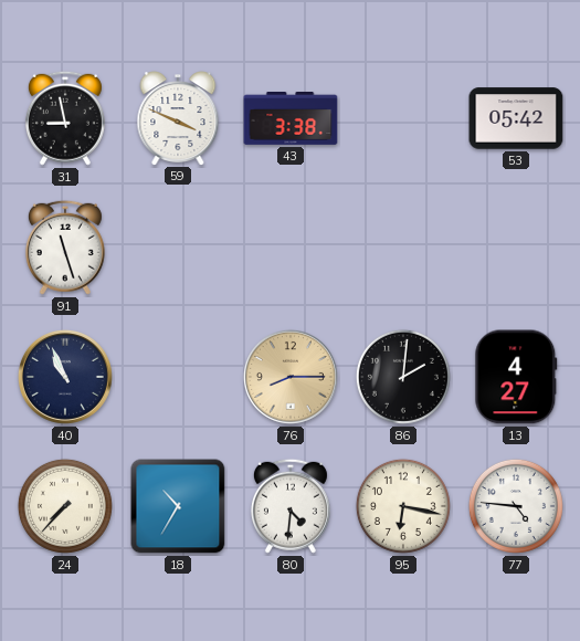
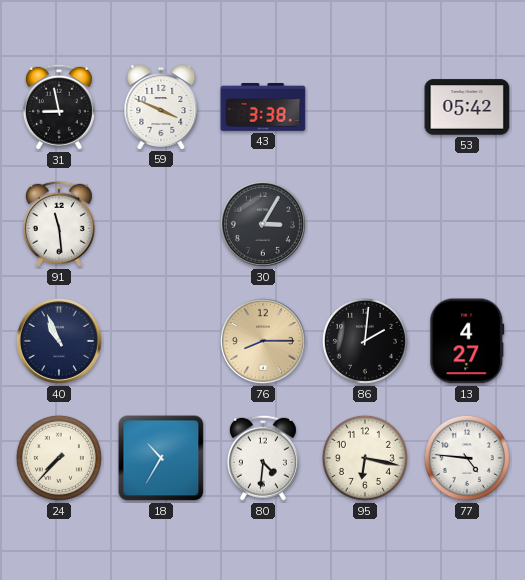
91: 11:27 -> 11:29 (59, 224)
30: none -> 3:05 (263, 224)
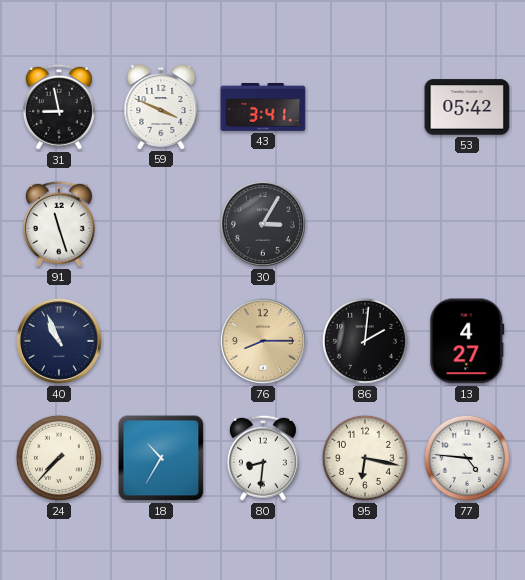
43: 3:38 -> 3:41 (263, 108)
91: 11:29 -> 11:27 (59, 224)
80: 4:31 -> 8:31 (263, 458)
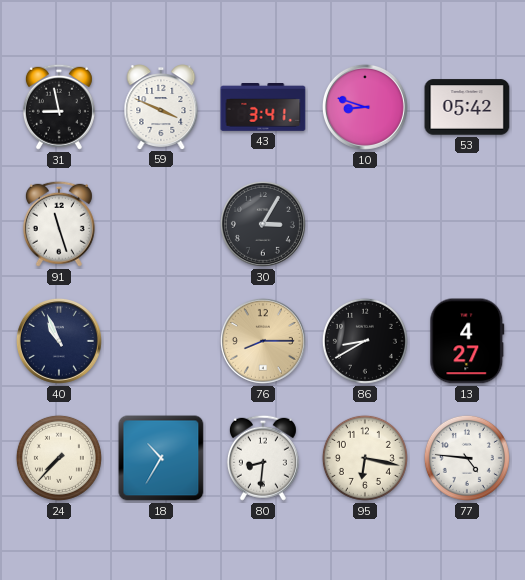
10: none -> 8:48 (365, 107)
86: 2:01 -> 8:40 (365, 341)
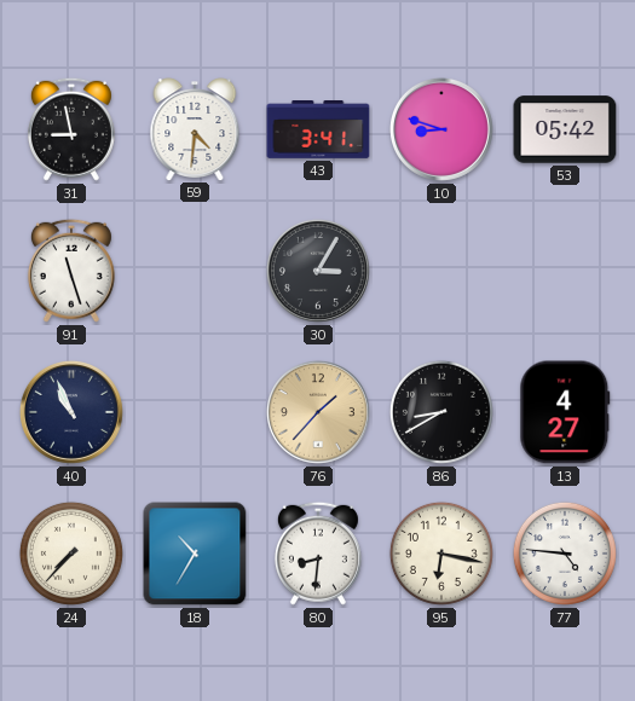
59: 3:49 -> 4:31 (195, 129)
76: 8:15 -> 1:37 (318, 412)
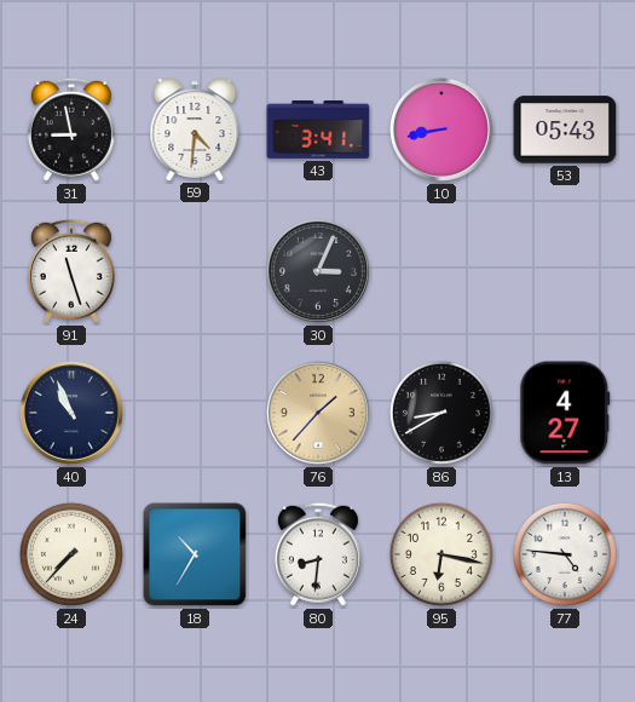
10: 8:48 -> 8:43 (441, 130)
53: 05:42 -> 05:43 (565, 130)
30: 3:05 -> 3:04 (318, 271)
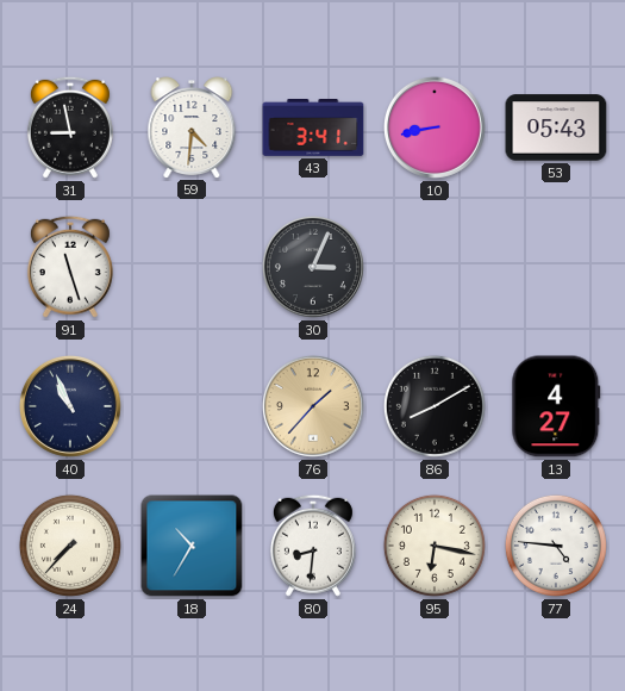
86: 8:40 -> 8:10 (435, 406)
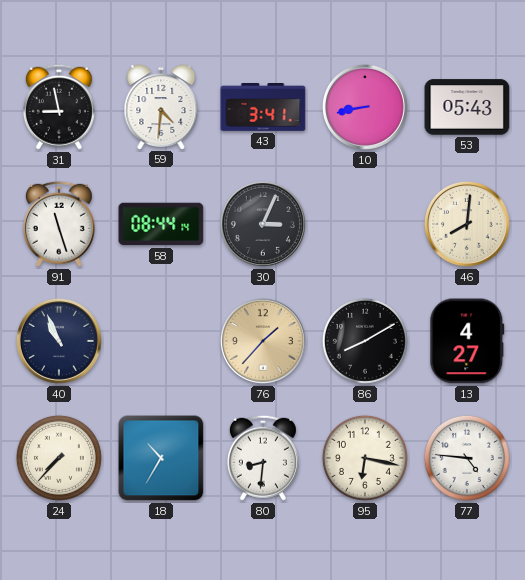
58: none -> 08:44 (161, 224)
46: none -> 8:01 (467, 224)
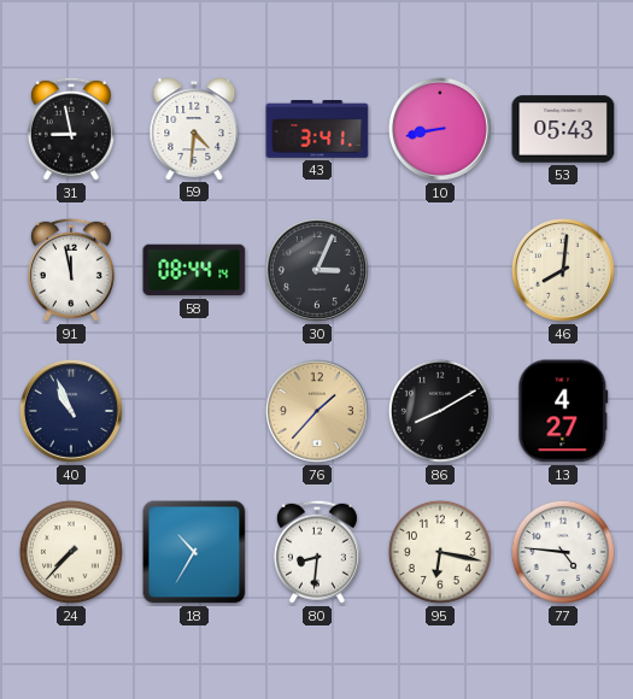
91: 11:27 -> 11:58 (71, 270)
